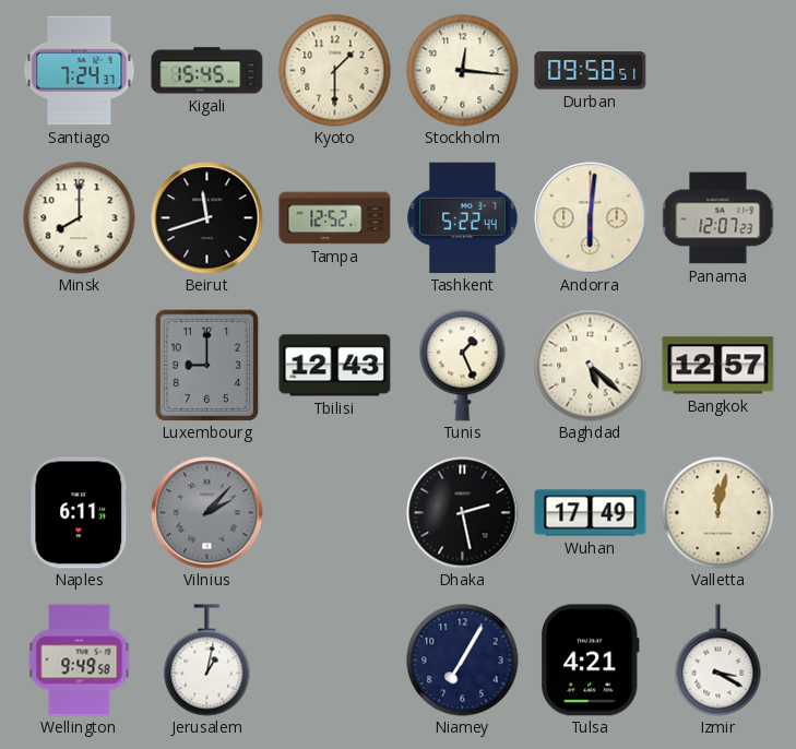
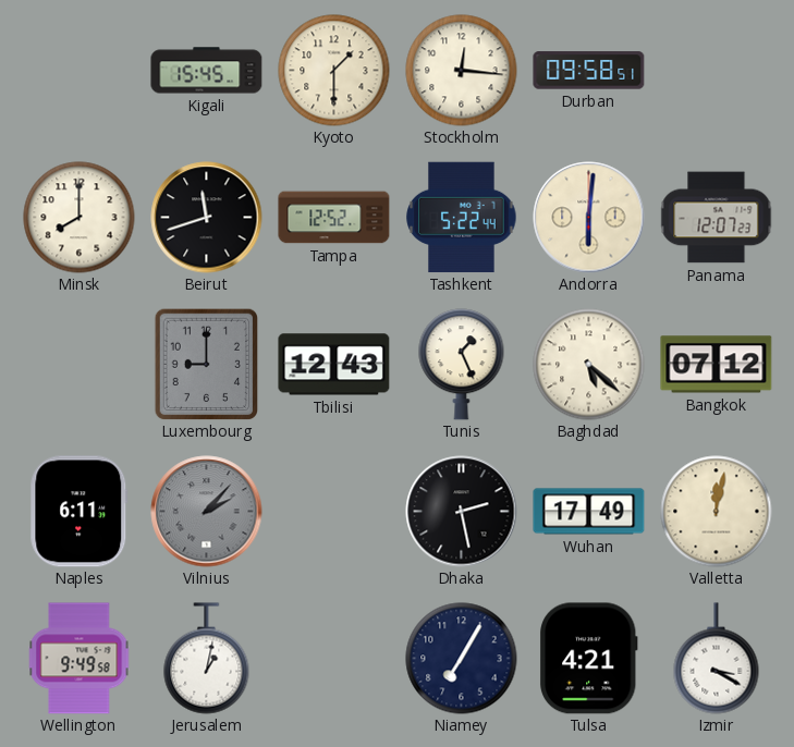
Santiago: 7:24 -> none (80, 71)
Bangkok: 12:57 -> 07:12 (717, 365)
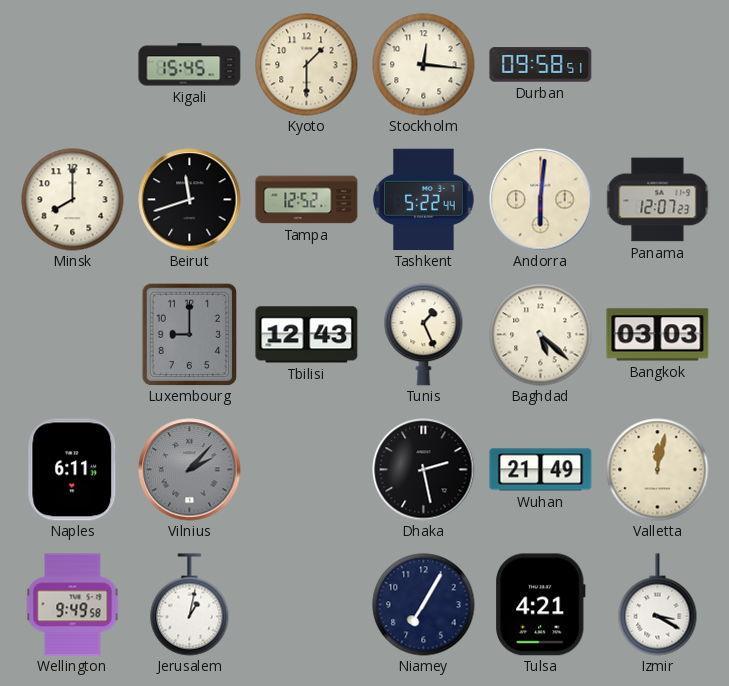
Bangkok: 07:12 -> 03:03 (658, 335)
Wuhan: 17:49 -> 21:49 (541, 470)
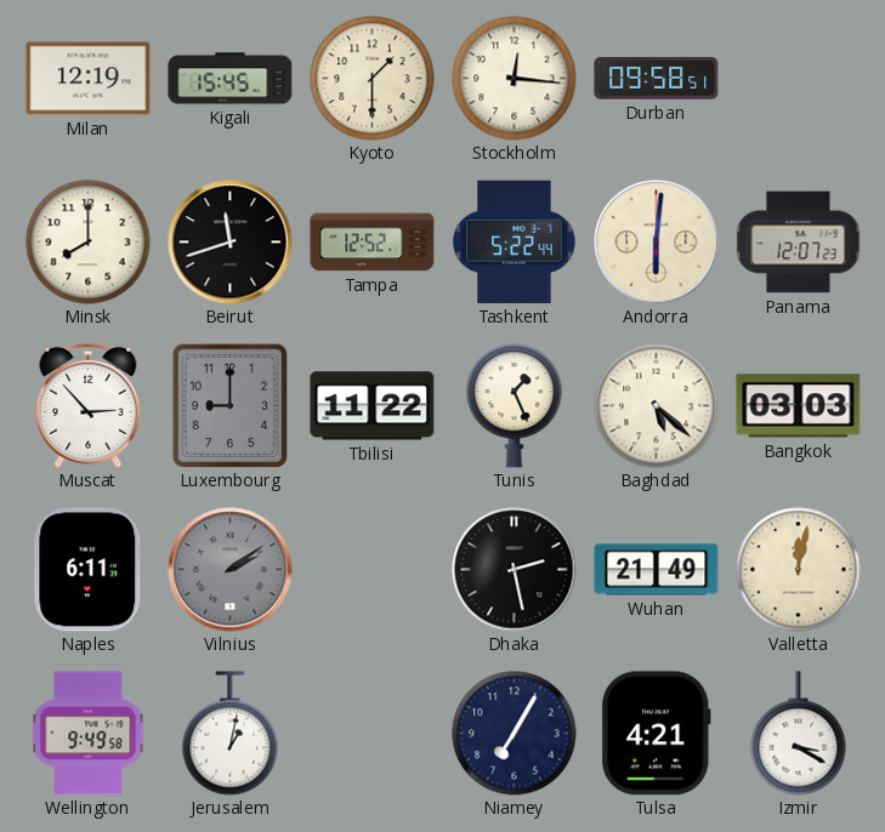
Milan: none -> 12:19 (89, 79)
Muscat: none -> 2:53 (89, 405)
Tbilisi: 12:43 -> 11:22 (373, 406)
Vilnius: 2:07 -> 2:09 (231, 570)
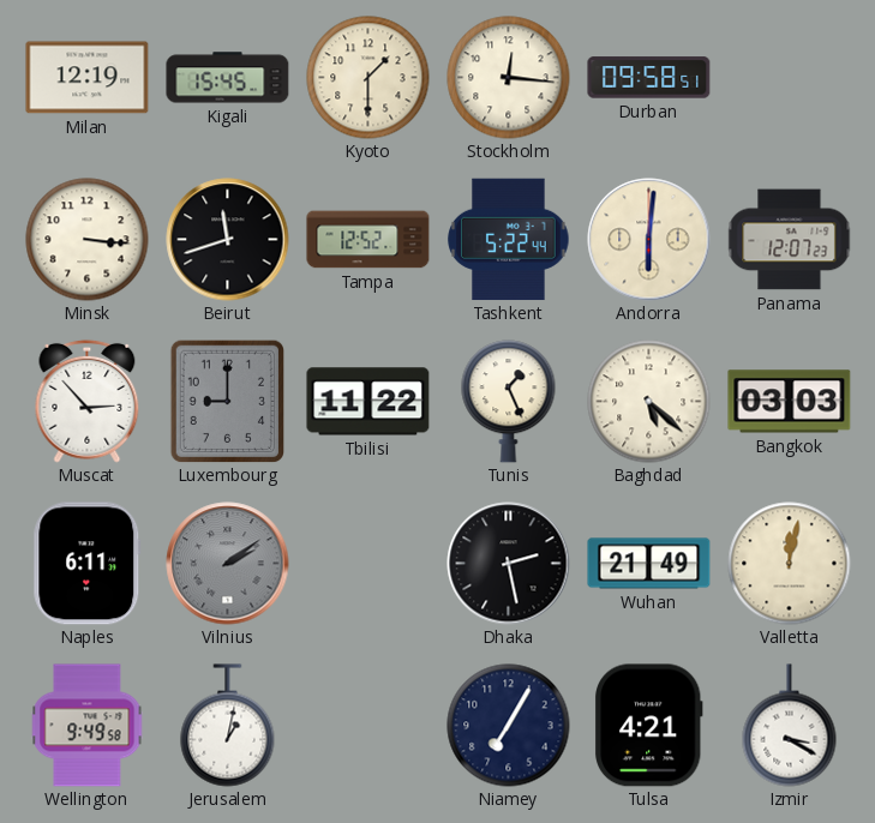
Minsk: 8:00 -> 3:16 (88, 240)
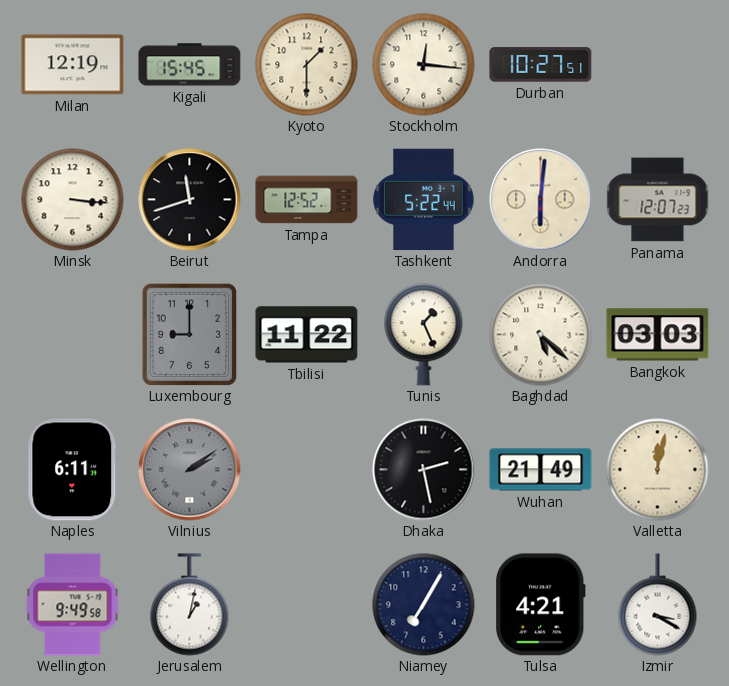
Durban: 09:58 -> 10:27 (541, 65)
Muscat: 2:53 -> none (88, 401)
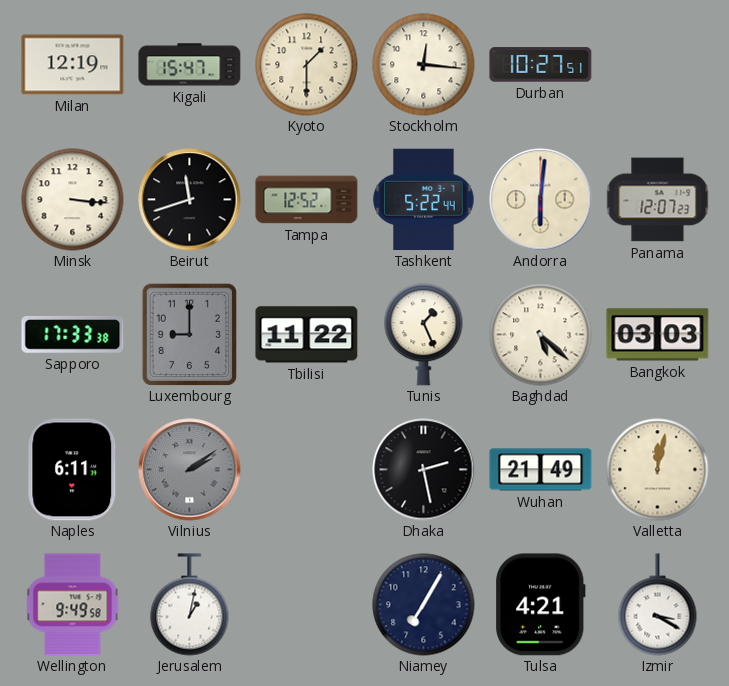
Kigali: 15:45 -> 15:47 (190, 65)
Sapporo: none -> 17:33 (73, 335)
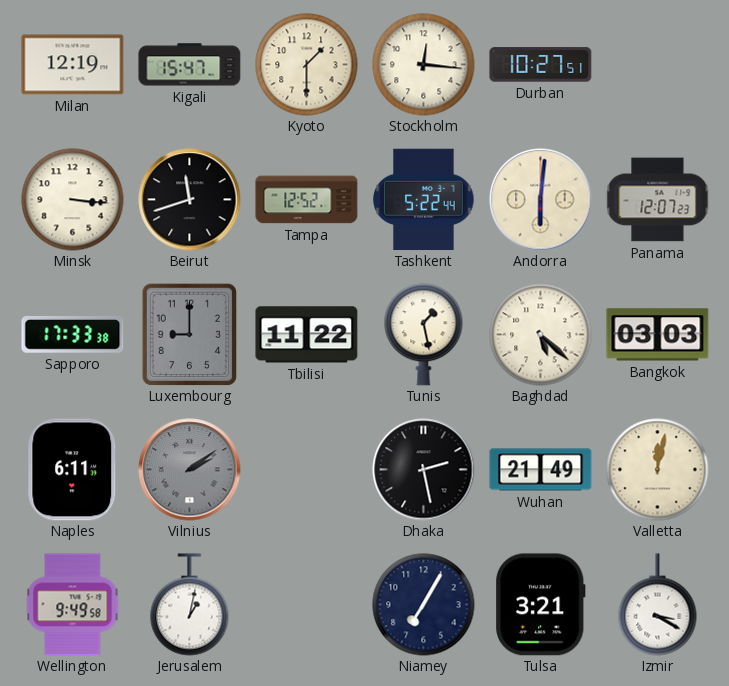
Tunis: 1:26 -> 1:28 (424, 335)
Tulsa: 4:21 -> 3:21 (540, 605)
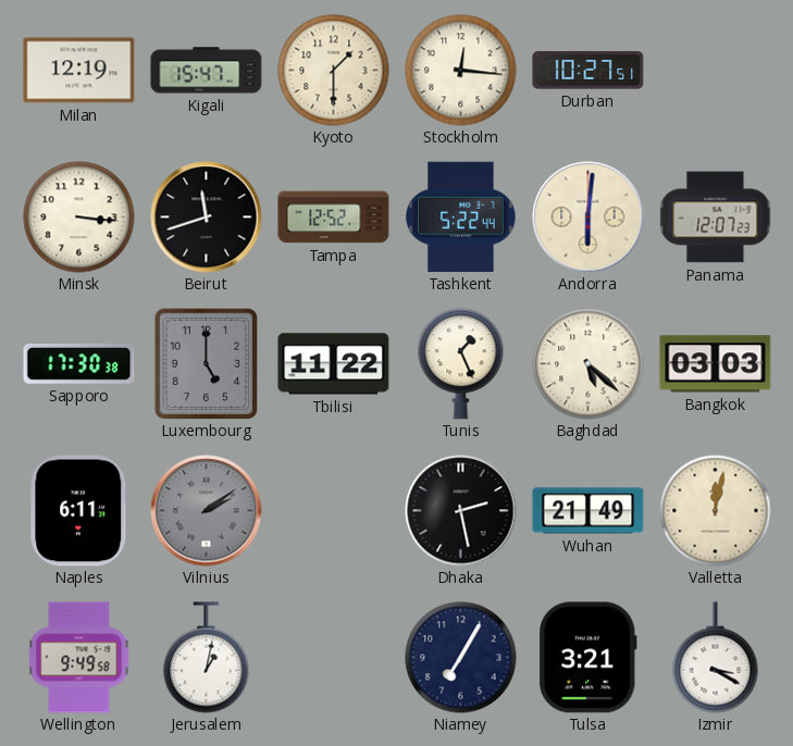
Sapporo: 17:33 -> 17:30 (79, 364)
Luxembourg: 9:00 -> 5:00 (207, 363)
Tunis: 1:28 -> 1:26 (461, 364)
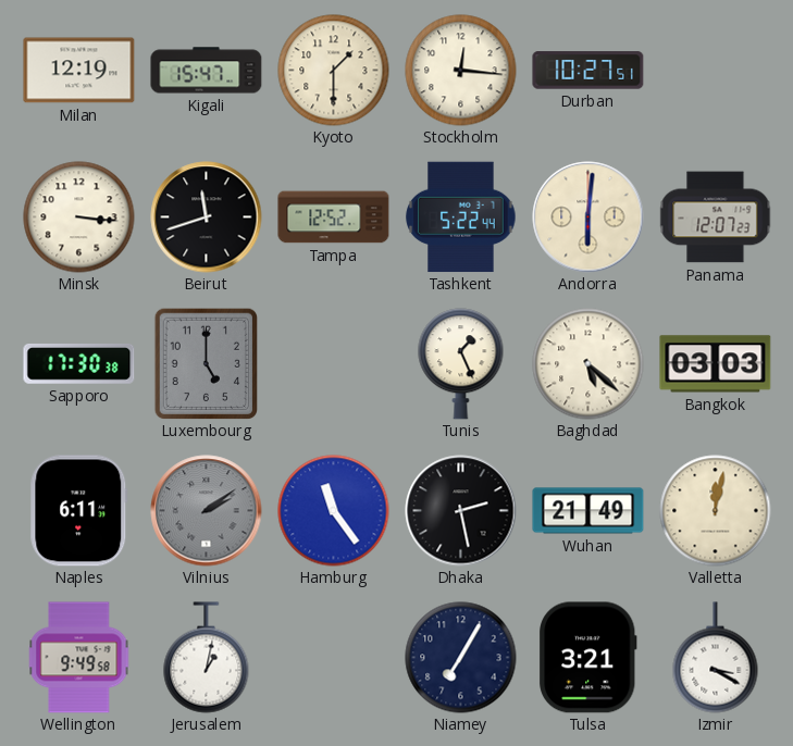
Tbilisi: 11:22 -> none (334, 364)
Hamburg: none -> 11:24 (334, 511)
